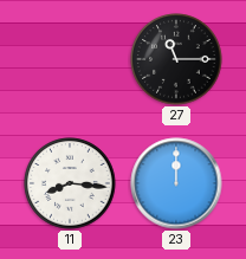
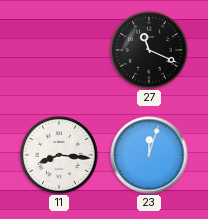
27: 11:15 -> 11:19 (149, 50)
23: 12:00 -> 12:03 (149, 155)
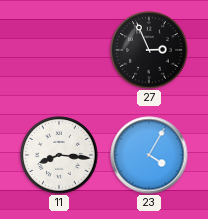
27: 11:19 -> 2:56 (149, 50)
23: 12:03 -> 4:05 (149, 155)
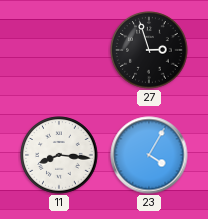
27: 2:56 -> 2:57 (149, 50)
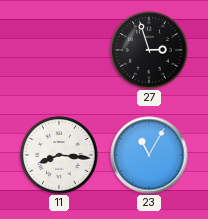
23: 4:05 -> 11:05 (149, 155)
